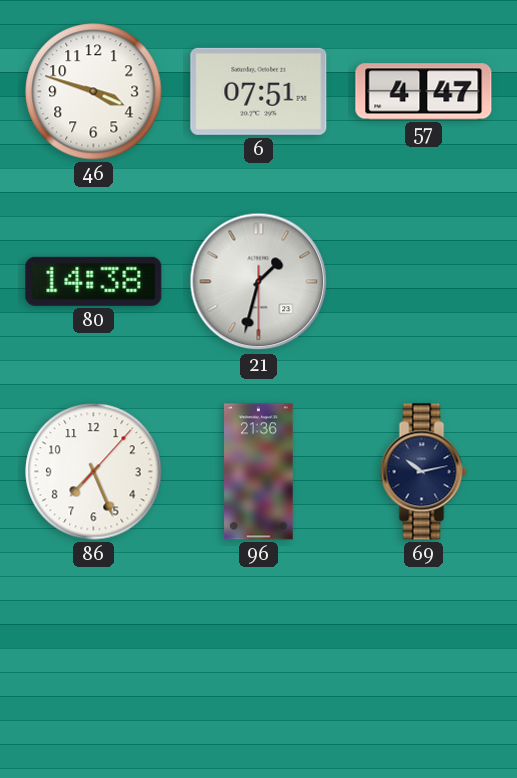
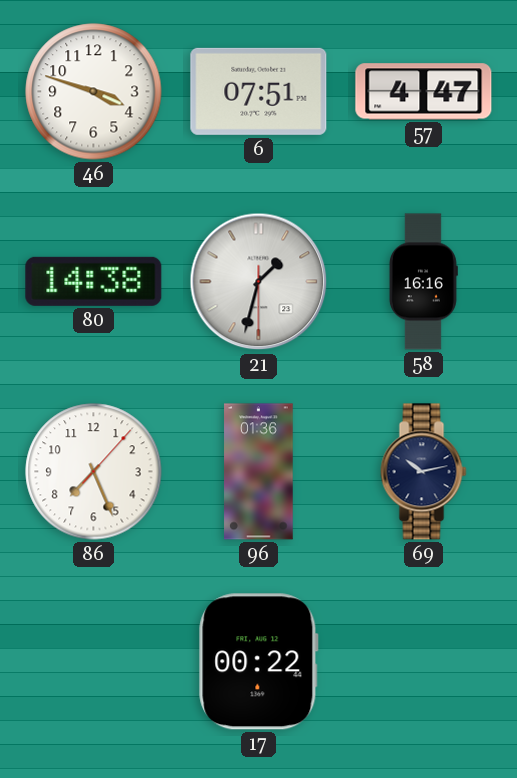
58: none -> 16:16 (423, 282)
96: 21:36 -> 01:36 (259, 472)
17: none -> 00:22 (258, 662)
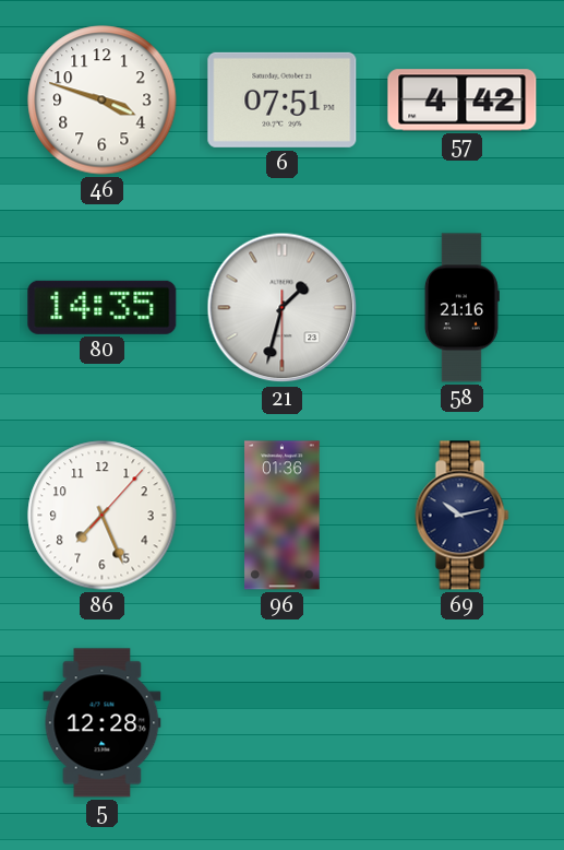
57: 4:47 -> 4:42 (463, 101)
80: 14:38 -> 14:35 (103, 307)
58: 16:16 -> 21:16 (461, 308)
5: none -> 12:28 (103, 723)
17: 00:22 -> none (258, 662)
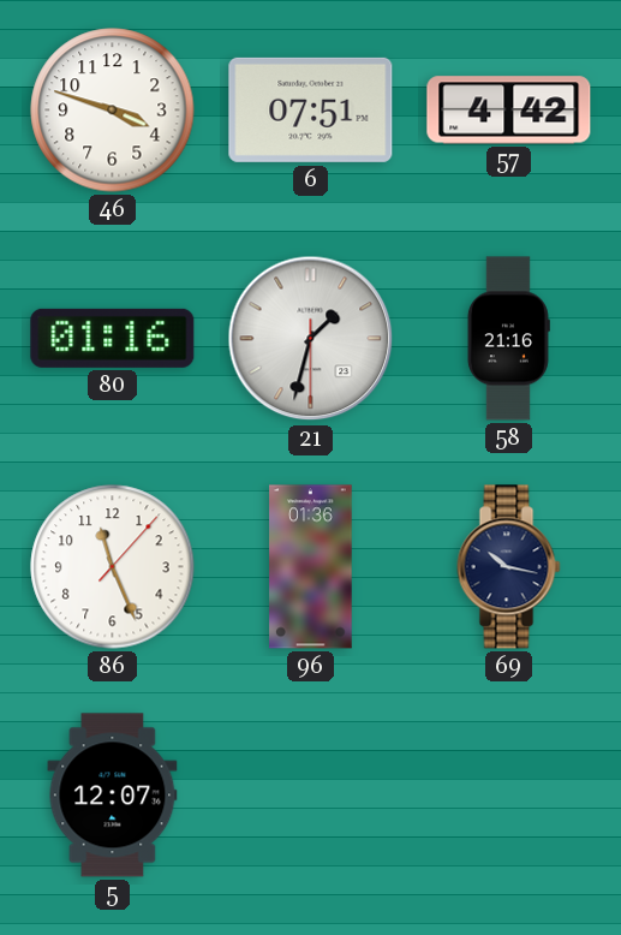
80: 14:35 -> 01:16 (113, 338)
86: 7:26 -> 11:26 (113, 567)
69: 10:13 -> 10:17 (509, 567)
5: 12:28 -> 12:07 (113, 796)
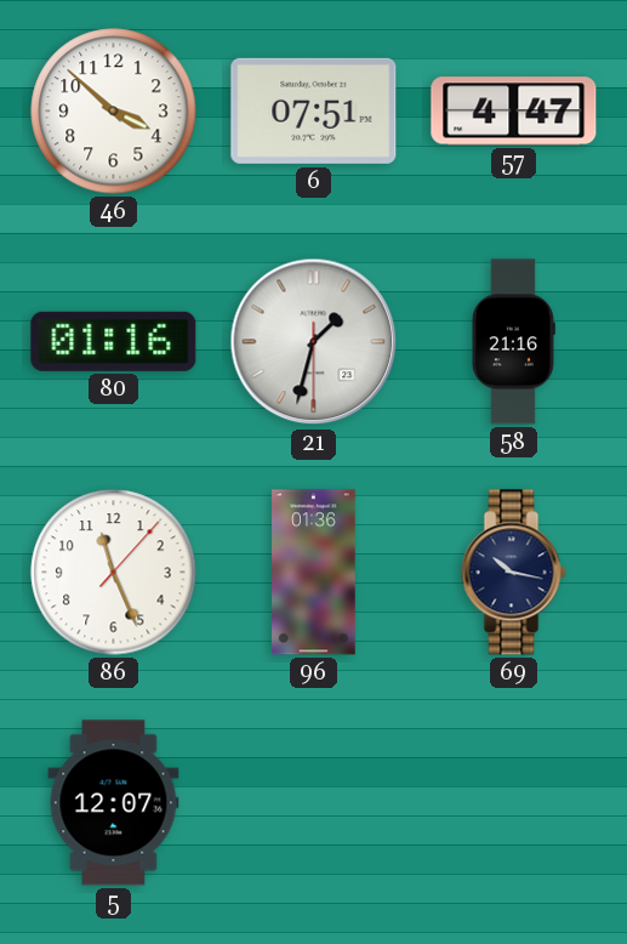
46: 3:48 -> 3:52 (114, 112)
57: 4:42 -> 4:47 (514, 112)
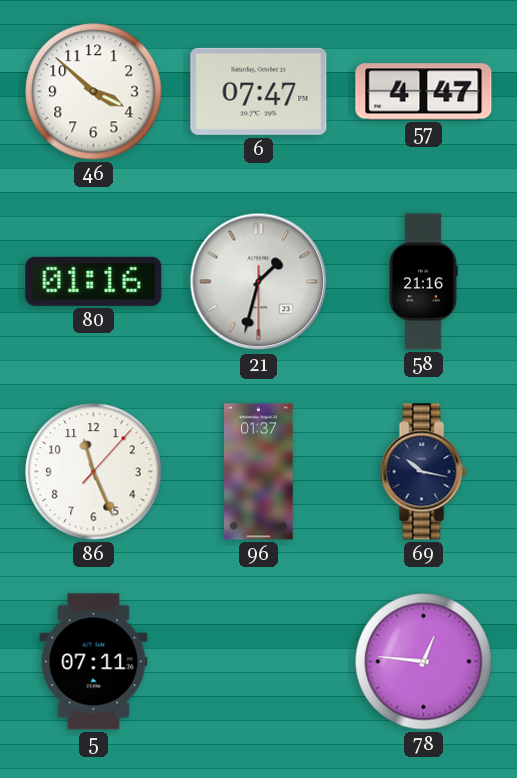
6: 07:51 -> 07:47 (259, 91)
96: 01:36 -> 01:37 (259, 472)
5: 12:07 -> 07:11 (94, 662)
78: none -> 12:46 (424, 662)
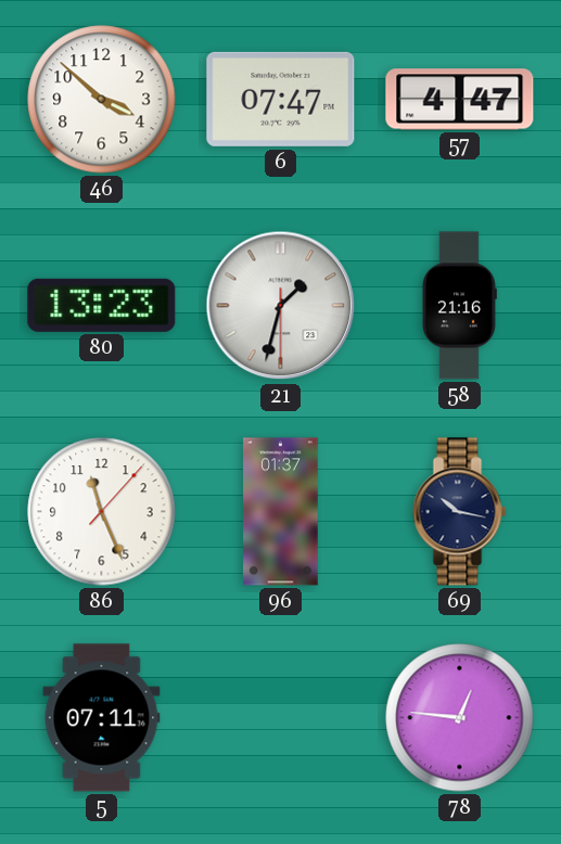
80: 01:16 -> 13:23 (102, 305)
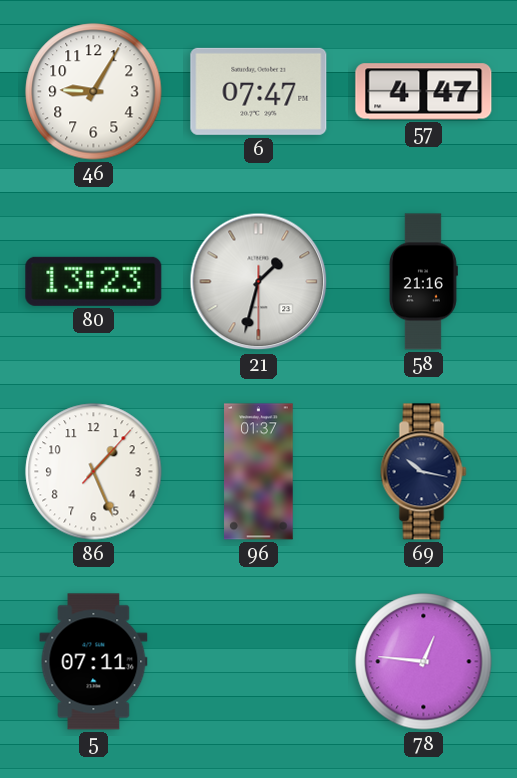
46: 3:52 -> 9:05 (94, 92)
86: 11:26 -> 1:26 (94, 472)
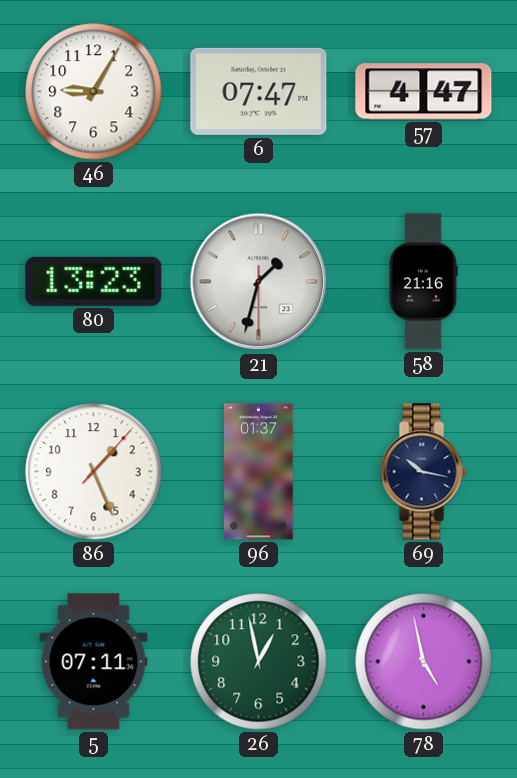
26: none -> 12:58 (259, 662)
78: 12:46 -> 4:58 (424, 662)
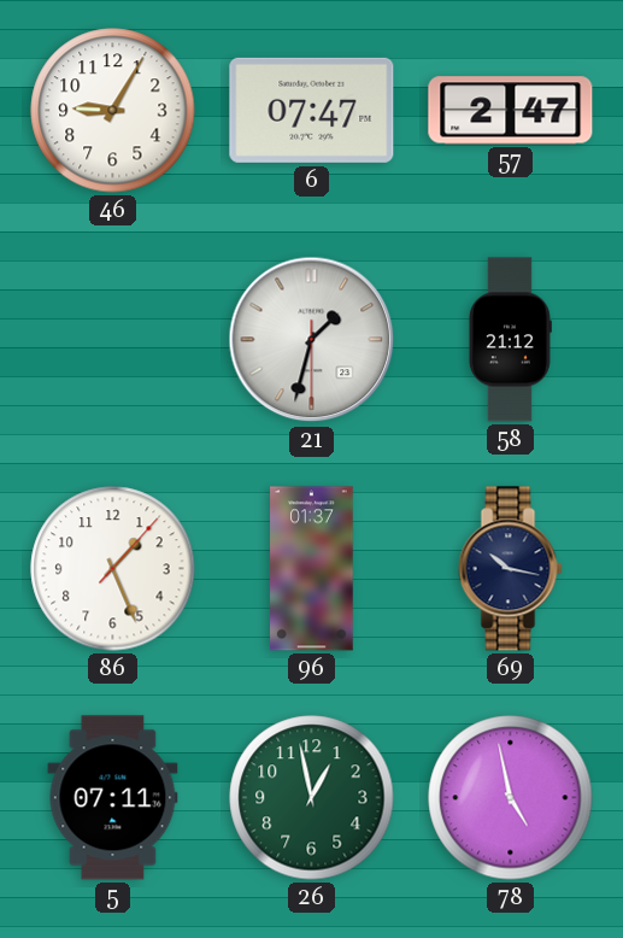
57: 4:47 -> 2:47 (511, 111)
80: 13:23 -> none (94, 281)
58: 21:16 -> 21:12 (510, 340)
